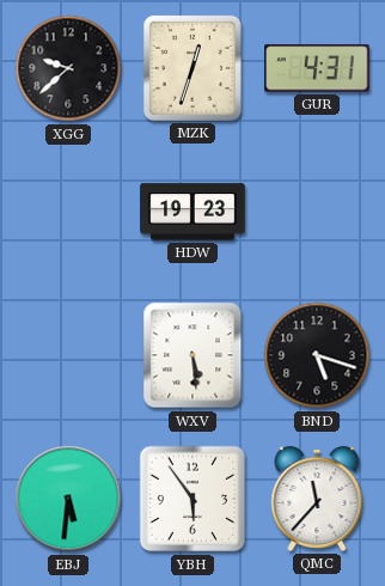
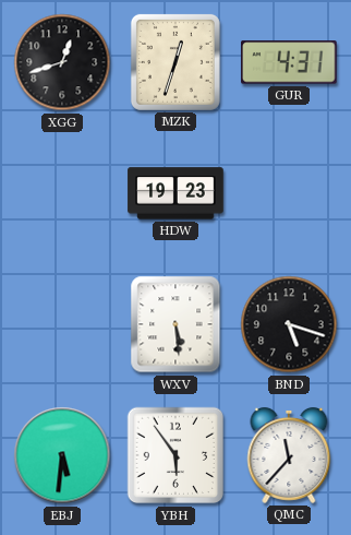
XGG: 9:38 -> 12:42 (62, 62)
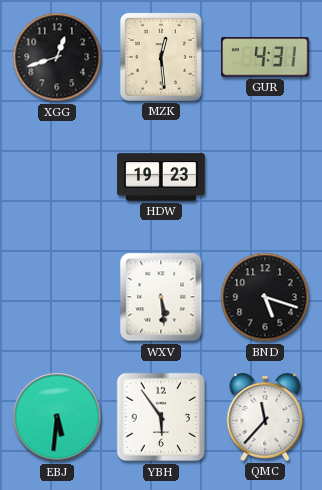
MZK: 12:33 -> 12:29 (161, 57)
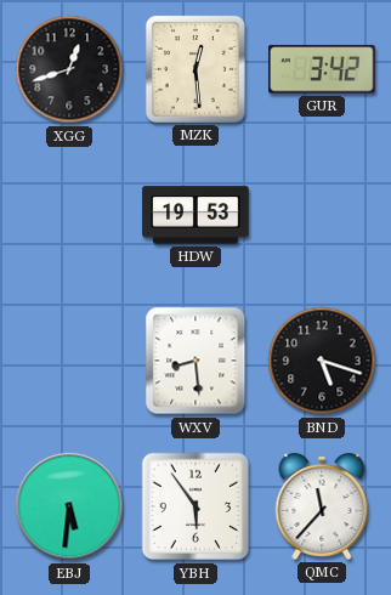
GUR: 4:31 -> 3:42 (323, 69)
HDW: 19:23 -> 19:53 (195, 215)
WXV: 5:29 -> 8:29 (195, 361)
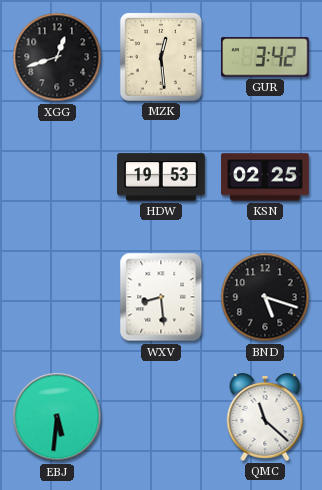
KSN: none -> 02:25 (265, 177)
YBH: 5:54 -> none (195, 506)
QMC: 11:37 -> 11:22 (265, 417)
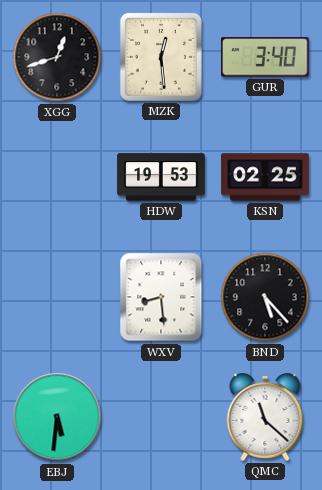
GUR: 3:42 -> 3:40 (266, 57)
BND: 5:18 -> 5:23 (265, 297)
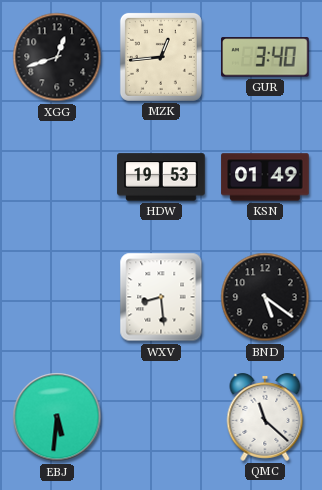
MZK: 12:29 -> 12:44 (161, 57)
KSN: 02:25 -> 01:49 (265, 177)
BND: 5:23 -> 5:21 (265, 297)
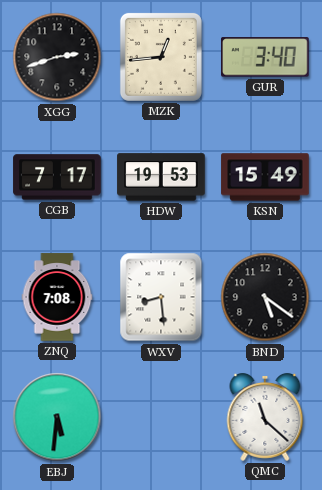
XGG: 12:42 -> 2:42 (57, 57)
CGB: none -> 7:17 (57, 177)
KSN: 01:49 -> 15:49 (265, 177)
ZNQ: none -> 7:08 (57, 297)
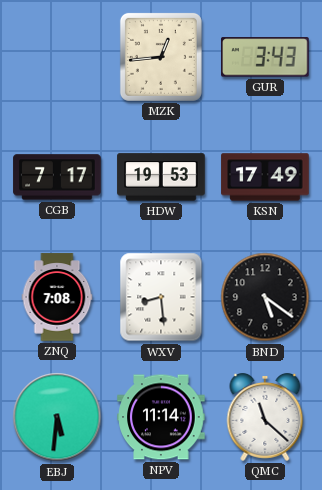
XGG: 2:42 -> none (57, 57)
GUR: 3:40 -> 3:43 (266, 57)
KSN: 15:49 -> 17:49 (265, 177)
NPV: none -> 11:14 (161, 417)
